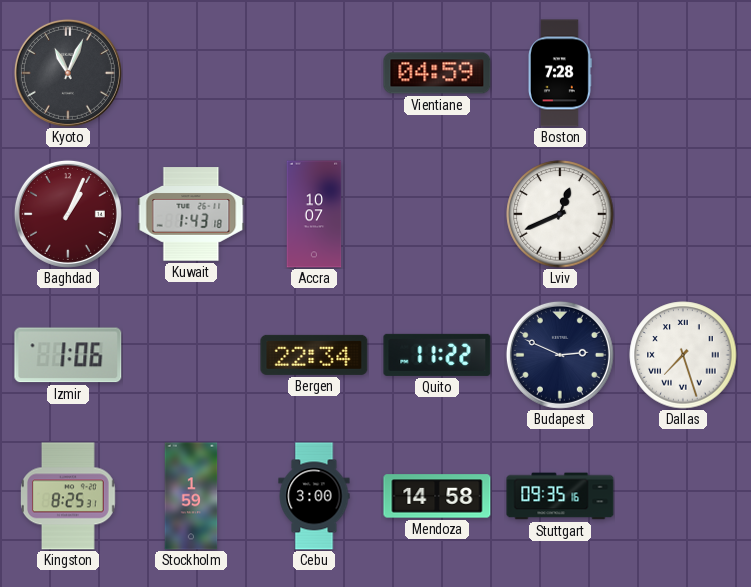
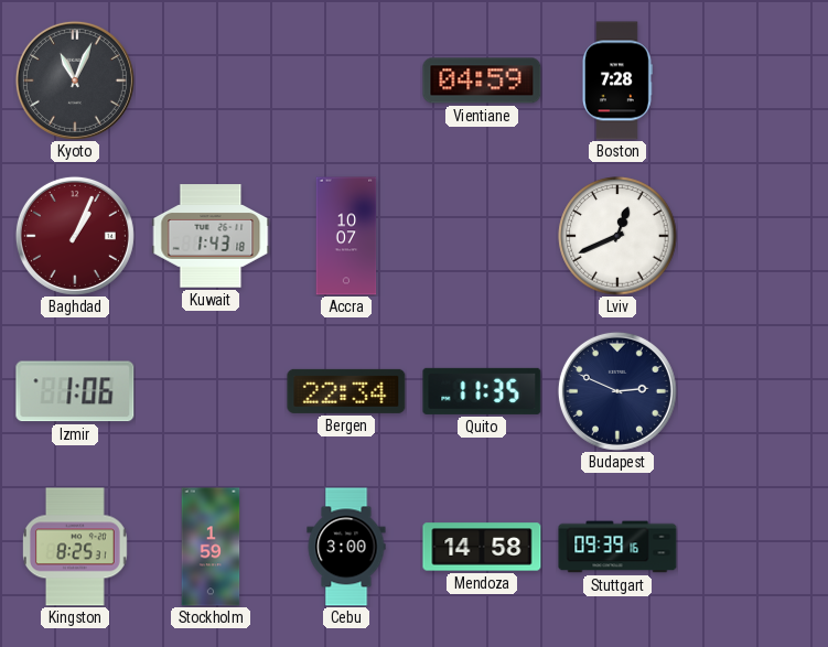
Quito: 11:22 -> 11:35 (482, 391)
Dallas: 7:27 -> none (683, 355)
Stuttgart: 09:35 -> 09:39 (617, 547)
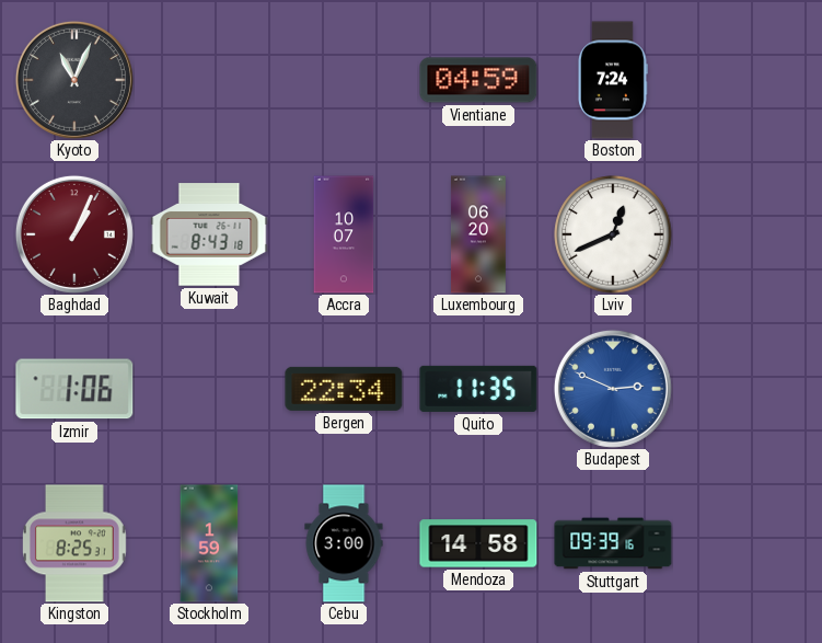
Boston: 7:28 -> 7:24 (613, 80)
Kuwait: 1:43 -> 8:43 (209, 234)
Luxembourg: none -> 06:20 (478, 234)
Budapest dial: navy -> blue (613, 389)
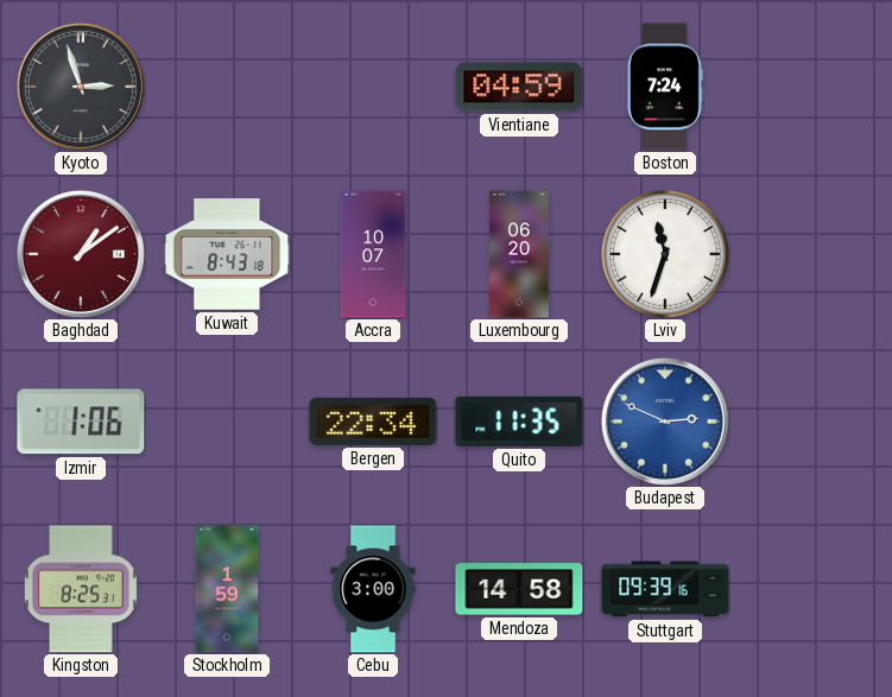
Kyoto: 11:04 -> 2:57 (81, 87)
Baghdad: 1:04 -> 1:09 (81, 254)
Lviv: 12:41 -> 11:33 (665, 254)
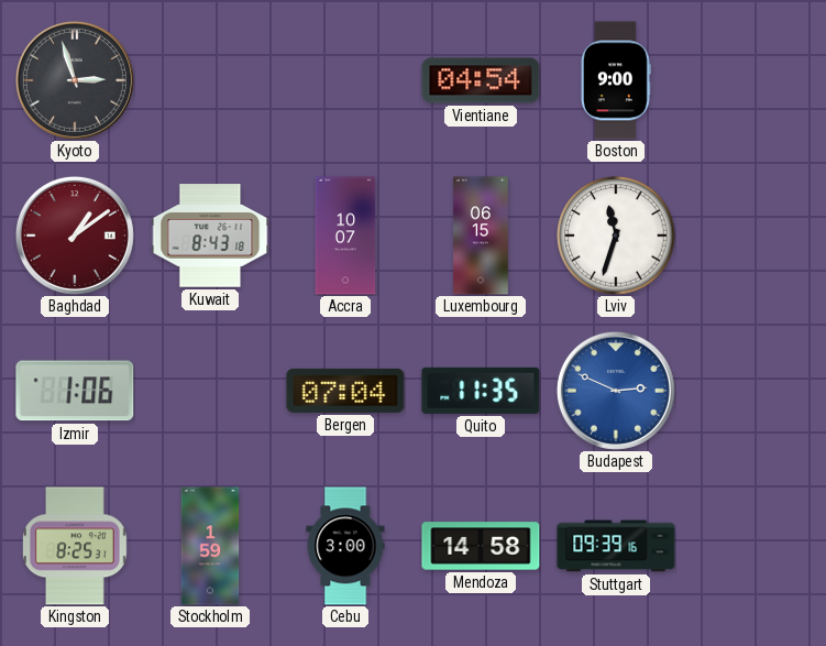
Vientiane: 04:59 -> 04:54 (481, 80)
Boston: 7:24 -> 9:00 (616, 80)
Luxembourg: 06:20 -> 06:15 (481, 236)
Bergen: 22:34 -> 07:04 (345, 391)
